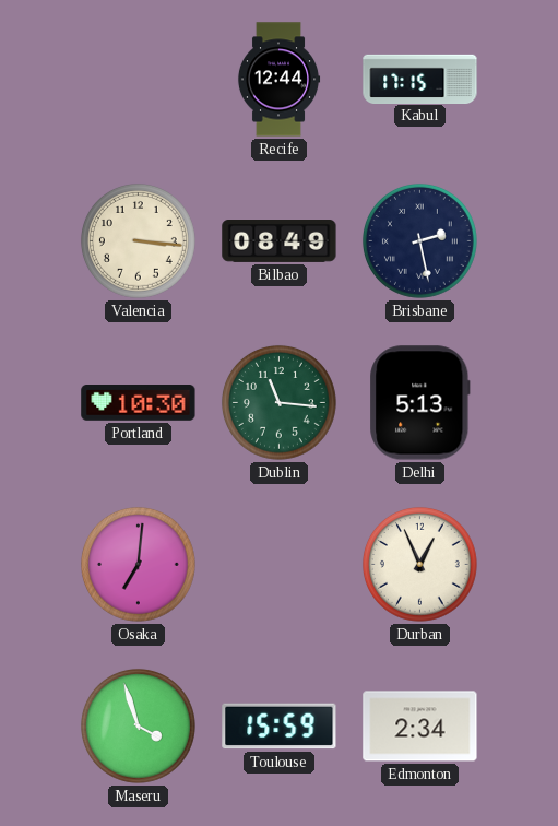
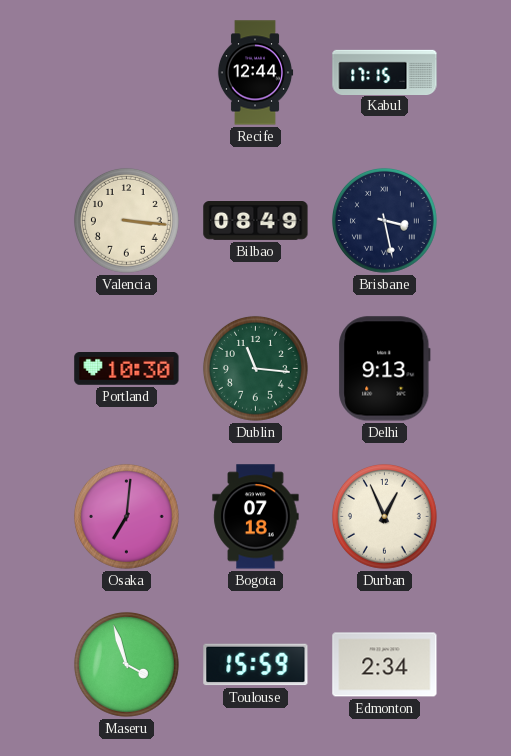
Brisbane: 2:28 -> 3:28 (385, 221)
Delhi: 5:13 -> 9:13 (385, 369)
Bogota: none -> 07:18 (256, 517)
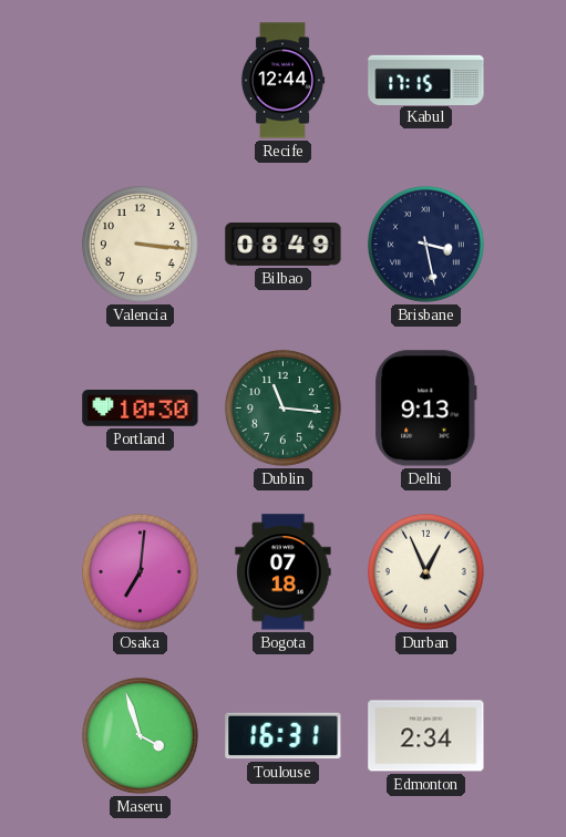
Toulouse: 15:59 -> 16:31 (284, 736)
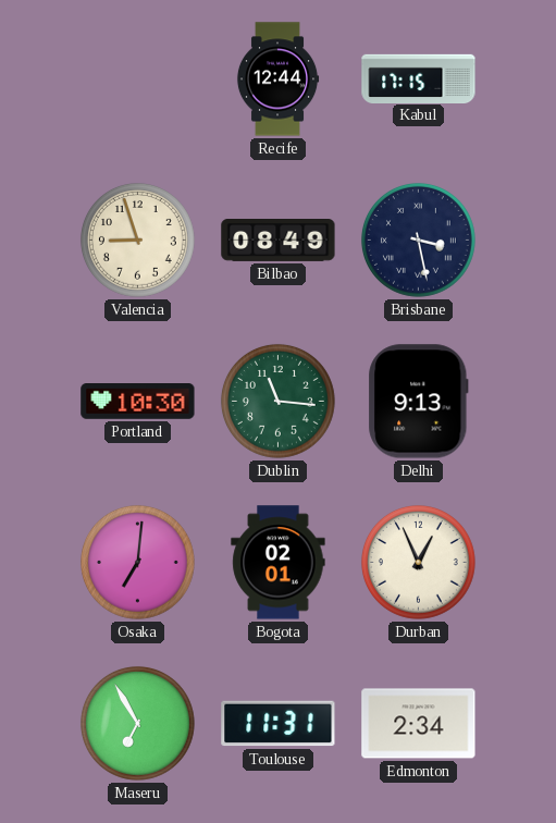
Valencia: 3:16 -> 8:57 (138, 241)
Bogota: 07:18 -> 02:01 (279, 563)
Maseru: 3:57 -> 6:55 (138, 724)
Toulouse: 16:31 -> 11:31 (279, 724)
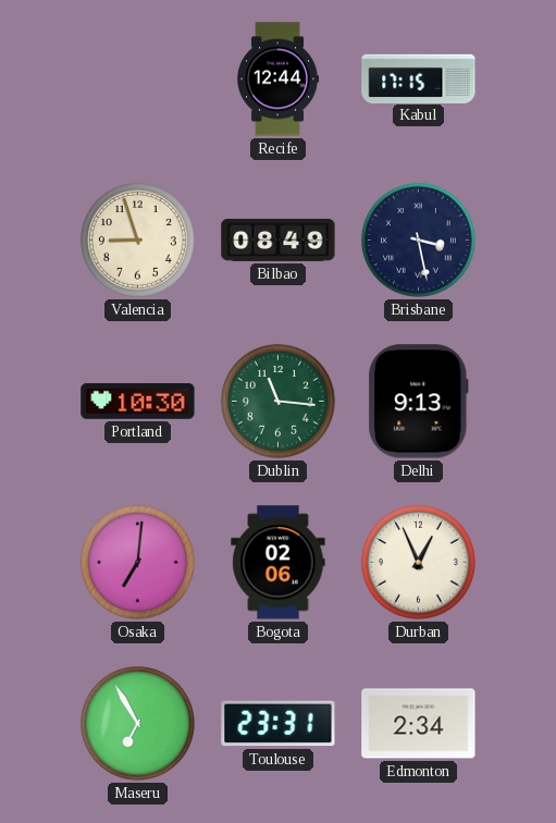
Bogota: 02:01 -> 02:06 (279, 563)
Toulouse: 11:31 -> 23:31 (279, 724)
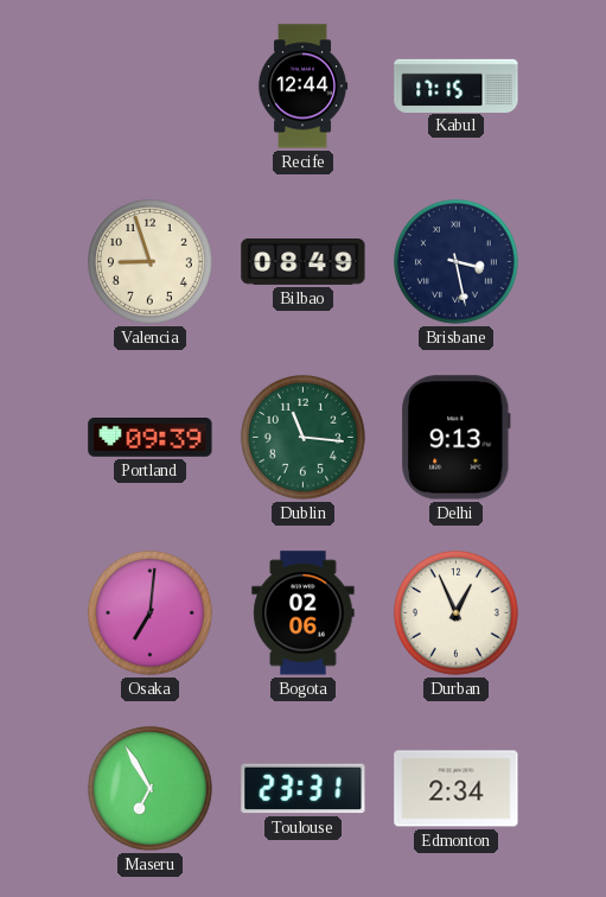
Portland: 10:30 -> 09:39 (151, 438)
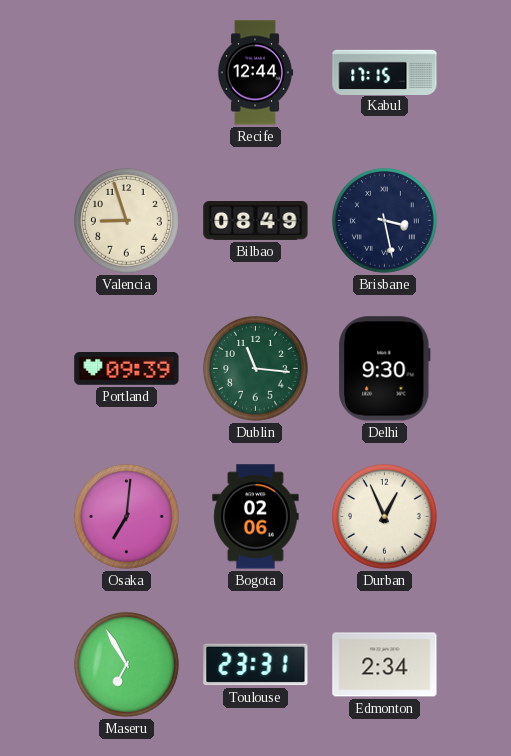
Delhi: 9:13 -> 9:30 (385, 369)
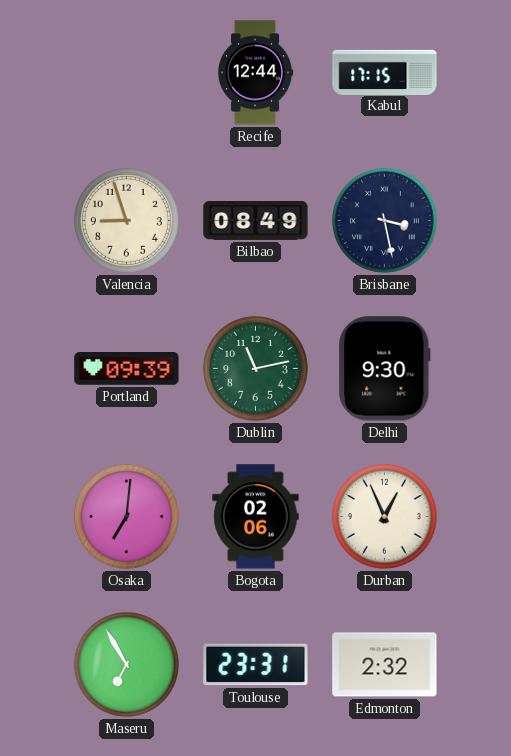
Dublin: 11:16 -> 11:13 (256, 369)
Edmonton: 2:34 -> 2:32 (385, 665)
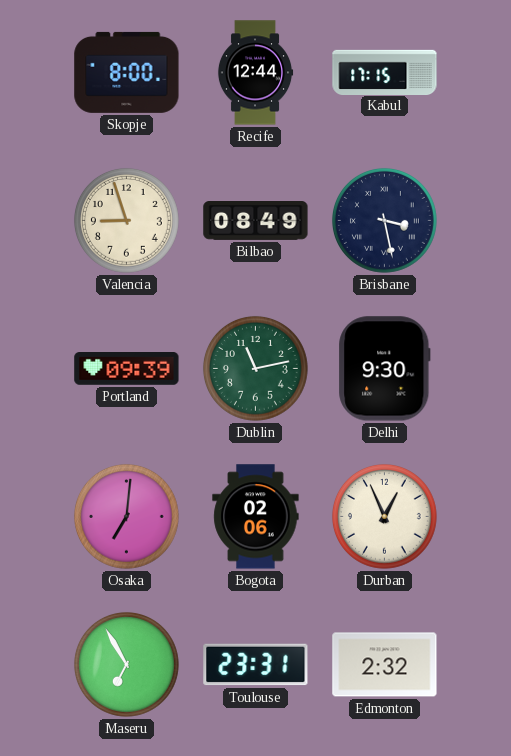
Skopje: none -> 8:00 (127, 72)
